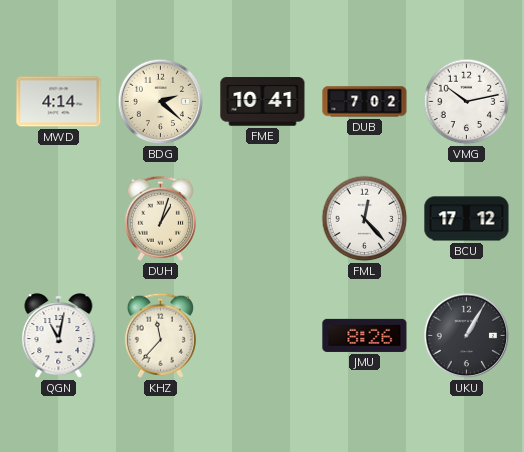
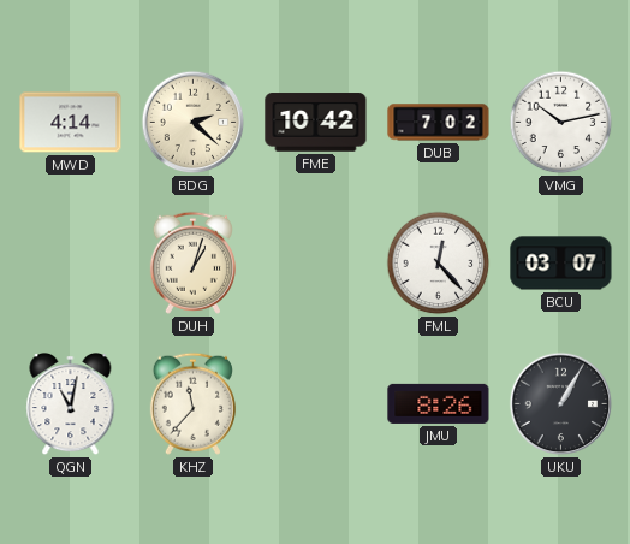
FME: 10:41 -> 10:42 (316, 123)
BCU: 17:12 -> 03:07 (561, 264)
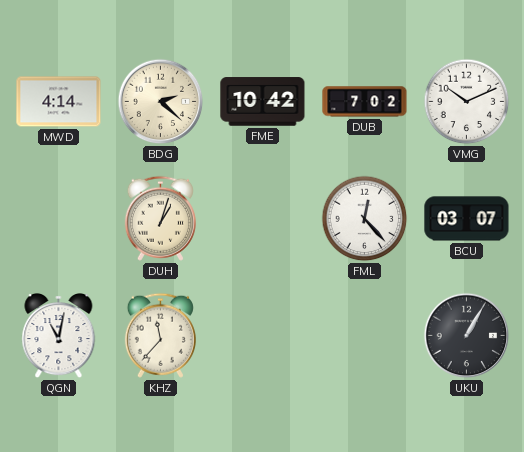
VMG: 10:13 -> 10:11 (467, 102)
JMU: 8:26 -> none (439, 403)
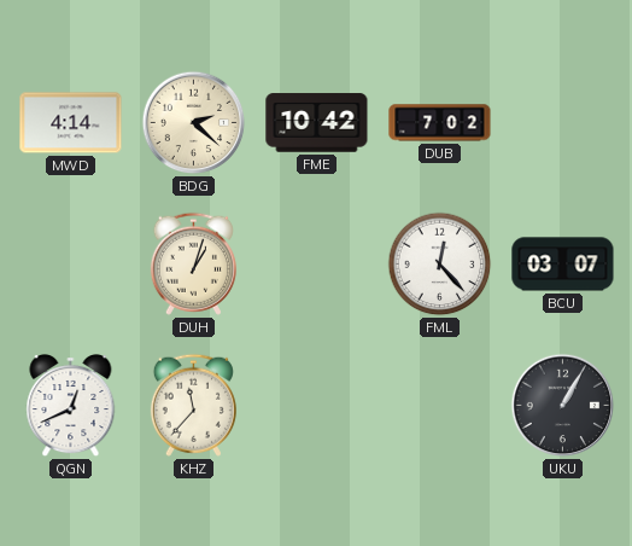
VMG: 10:11 -> none (467, 102)
QGN: 11:02 -> 12:41 (71, 407)
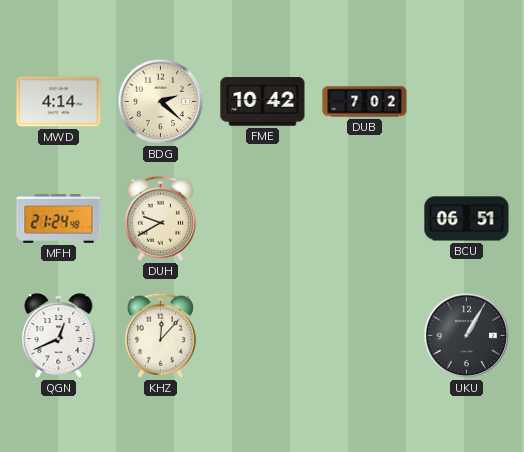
MFH: none -> 21:24 (59, 219)
DUH: 1:03 -> 9:40 (160, 218)
FML: 12:23 -> none (440, 265)
BCU: 03:07 -> 06:51 (467, 219)
KHZ: 11:37 -> 12:07 (160, 335)
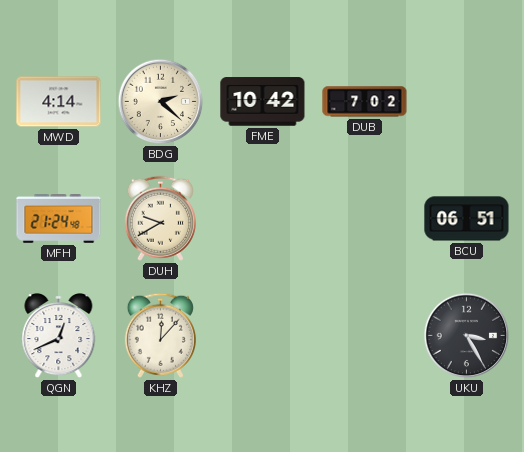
UKU: 1:05 -> 3:25 (467, 336)
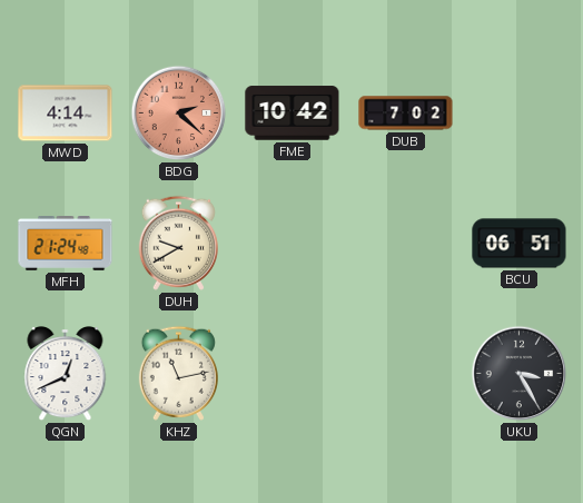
BDG dial: cream -> salmon (179, 114)
KHZ: 12:07 -> 11:13 (178, 373)
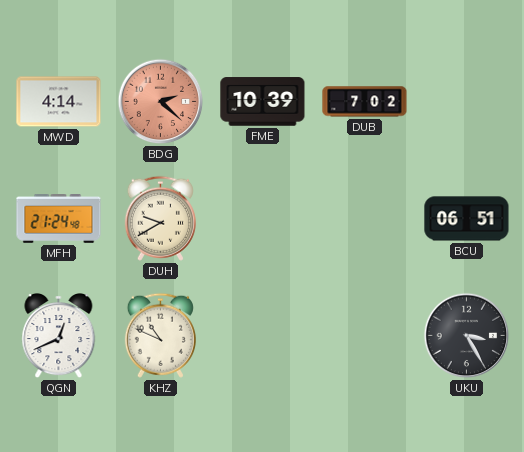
FME: 10:42 -> 10:39 (263, 102)
KHZ: 11:13 -> 10:49 (160, 335)
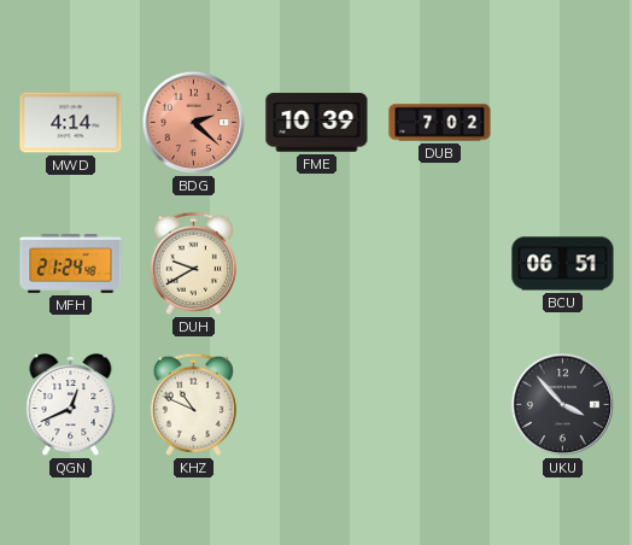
UKU: 3:25 -> 3:53 (563, 405)
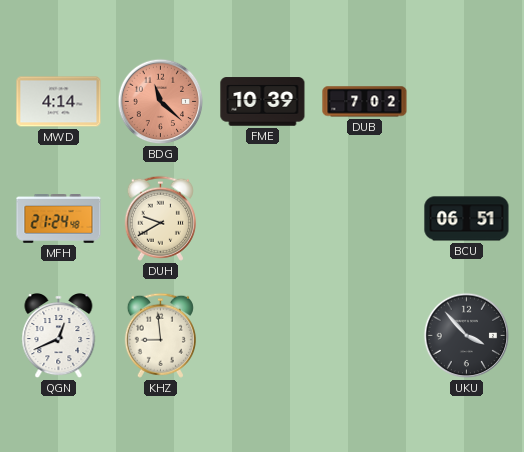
BDG: 2:22 -> 11:22 (161, 102)
KHZ: 10:49 -> 8:59 (160, 335)
